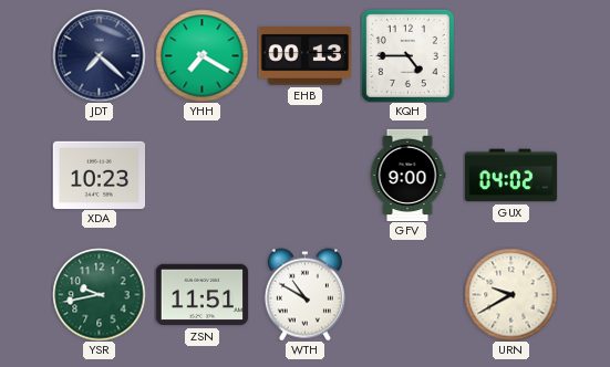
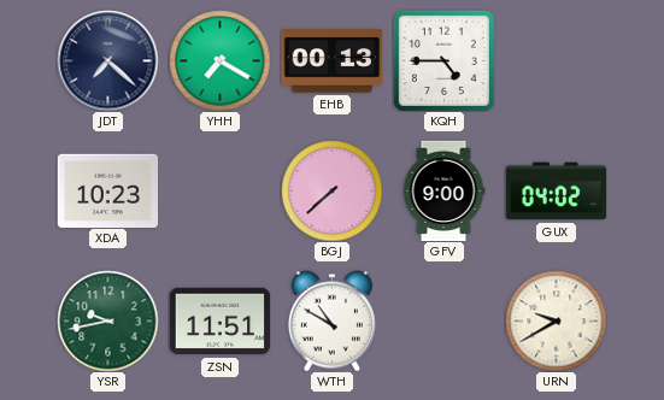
BGJ: none -> 7:38 (331, 190)
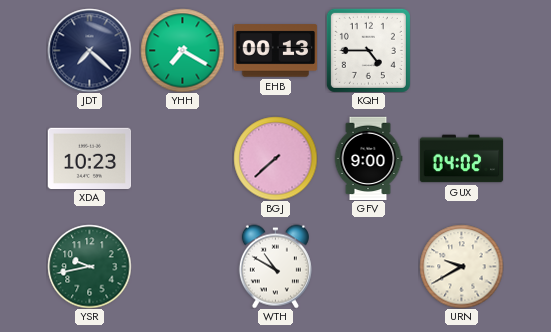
ZSN: 11:51 -> none (219, 322)
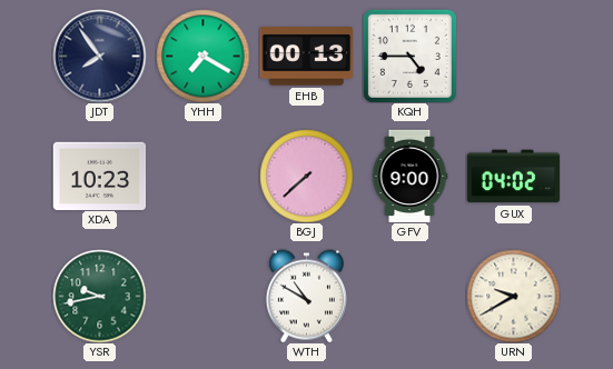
JDT: 7:22 -> 7:54 (99, 56)
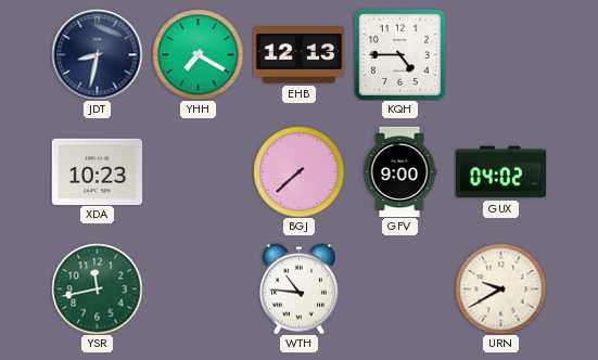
JDT: 7:54 -> 8:32 (97, 54)
EHB: 00:13 -> 12:13 (298, 55)
YSR: 9:43 -> 11:43 (97, 288)
WTH: 10:50 -> 10:46 (298, 288)
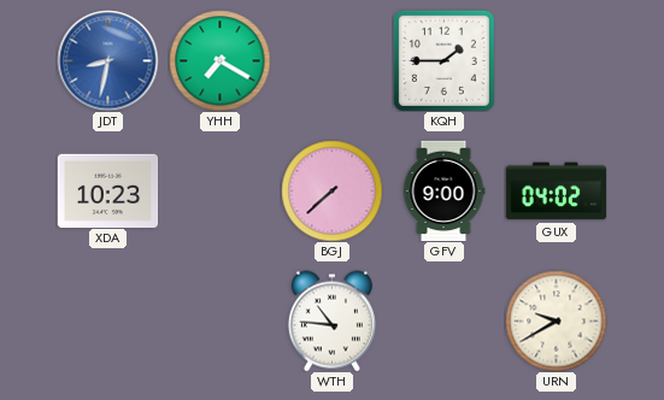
JDT dial: navy -> blue (107, 60)
EHB: 12:13 -> none (298, 55)
KQH: 4:45 -> 1:45 (443, 60)
YSR: 11:43 -> none (97, 288)
